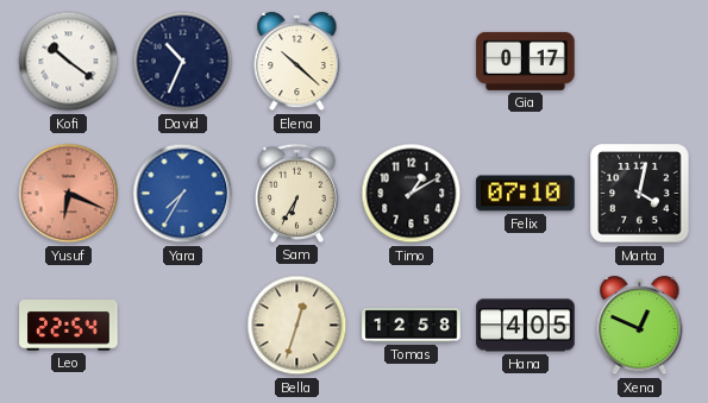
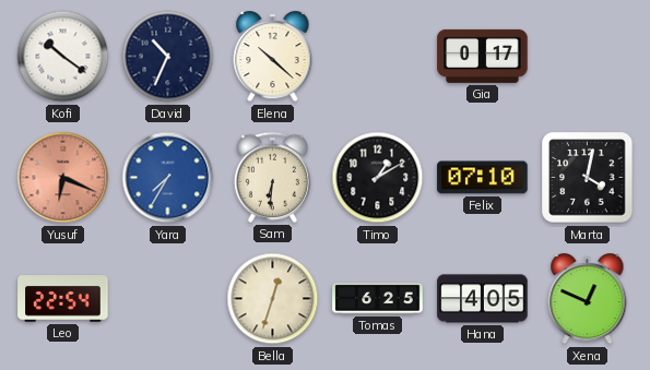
Sam: 6:35 -> 6:31 (272, 177)
Tomas: 12:58 -> 6:25 (378, 299)
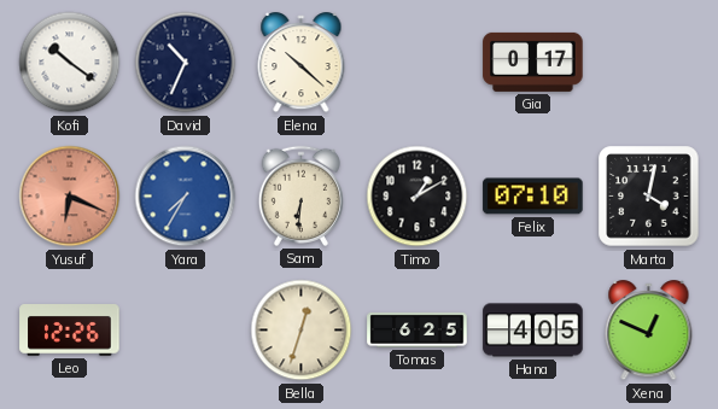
Leo: 22:54 -> 12:26 (70, 331)
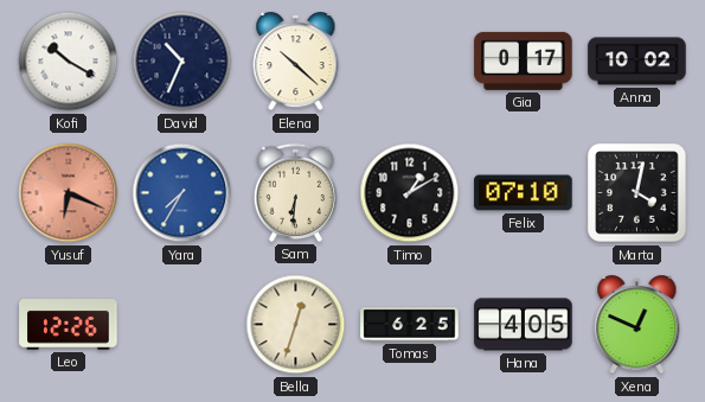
Kofi: 10:21 -> 10:20 (69, 62)
Anna: none -> 10:02 (637, 62)
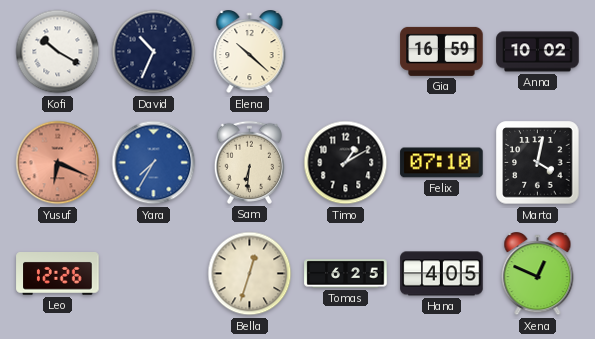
Gia: 0:17 -> 16:59 (442, 51)
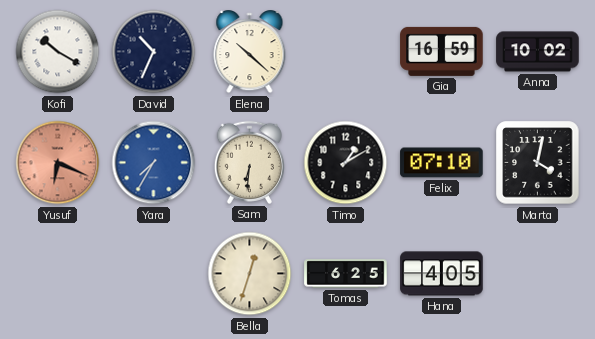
Leo: 12:26 -> none (58, 274)
Xena: 12:49 -> none (538, 274)
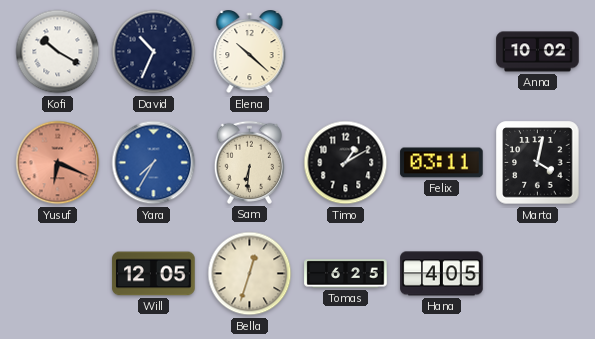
Gia: 16:59 -> none (442, 51)
Felix: 07:10 -> 03:11 (442, 163)
Will: none -> 12:05 (154, 274)
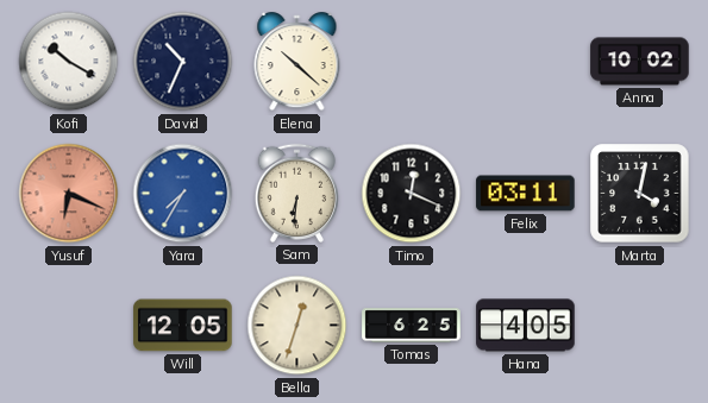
Timo: 1:10 -> 12:19 (412, 194)
